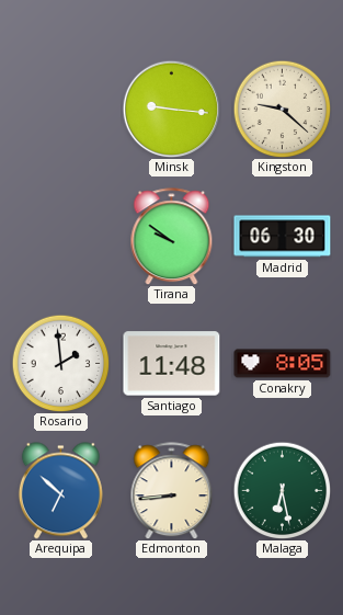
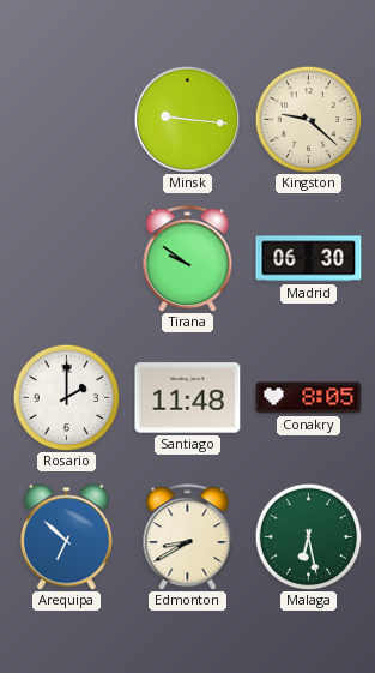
Rosario: 1:59 -> 2:00 (66, 397)
Edmonton: 8:44 -> 8:40 (188, 537)
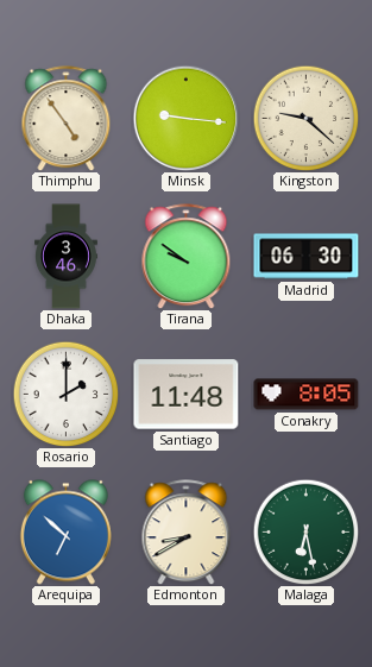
Thimphu: none -> 4:54 (67, 119)
Dhaka: none -> 3:46 (67, 257)
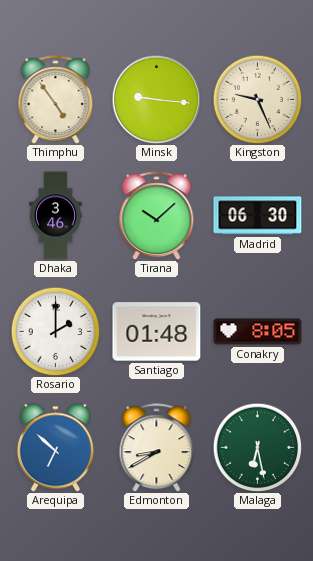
Kingston: 9:22 -> 9:26 (257, 99)
Tirana: 9:51 -> 10:08 (157, 216)
Santiago: 11:48 -> 01:48 (157, 332)
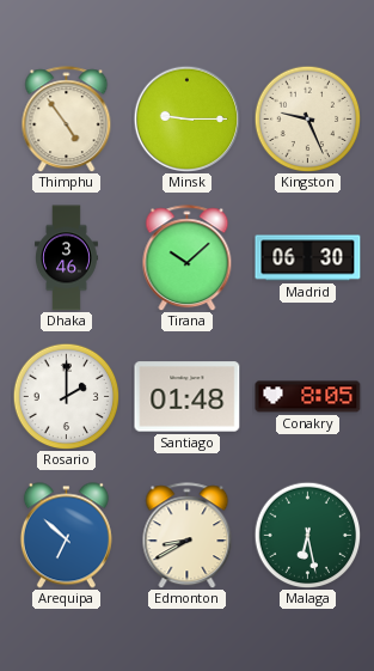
Minsk: 9:16 -> 9:15 (186, 118)
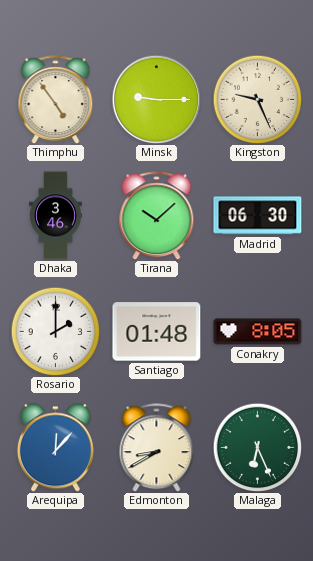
Arequipa: 6:52 -> 12:07 (55, 448)
Malaga: 6:28 -> 6:26 (257, 447)
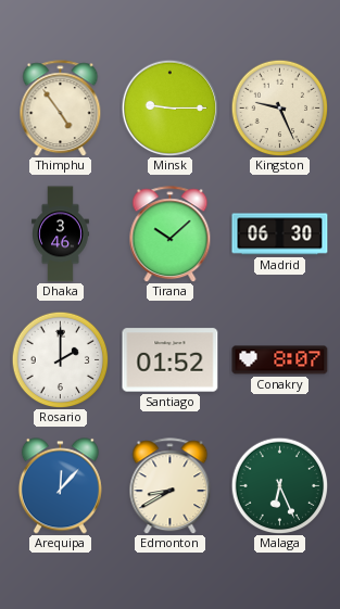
Santiago: 01:48 -> 01:52 (171, 360)
Conakry: 8:05 -> 8:07 (280, 360)
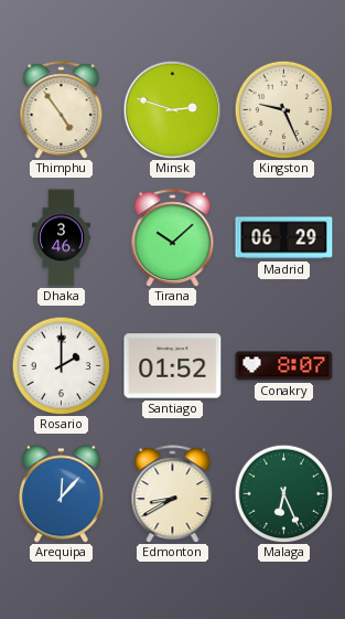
Minsk: 9:15 -> 2:48 (172, 109)
Madrid: 06:30 -> 06:29 (284, 238)
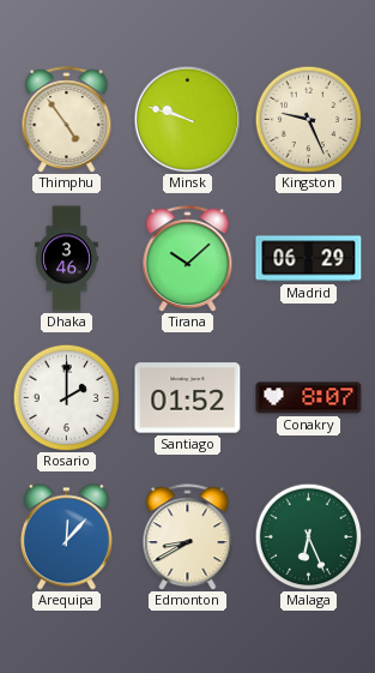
Minsk: 2:48 -> 9:48 (187, 119)
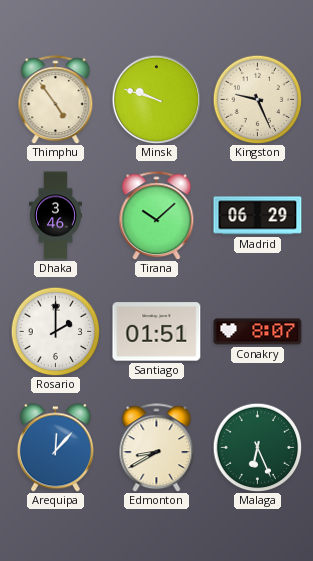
Santiago: 01:52 -> 01:51 (157, 332)
